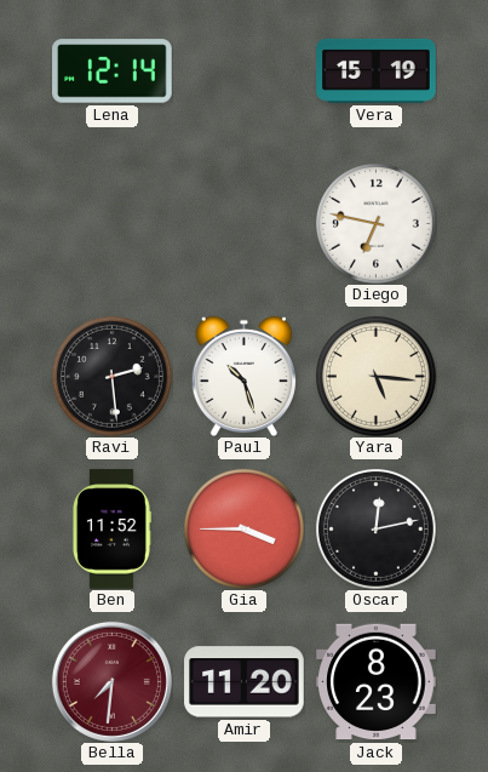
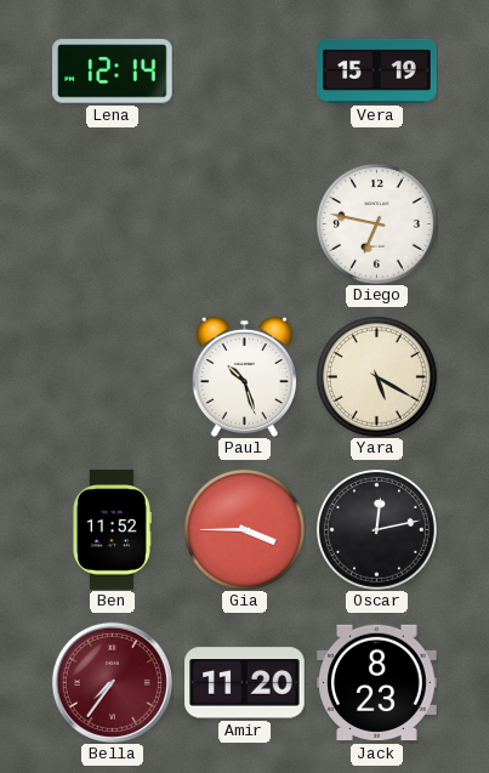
Ravi: 2:29 -> none (111, 376)
Yara: 5:16 -> 5:20 (376, 376)
Bella: 7:31 -> 7:36 (112, 682)
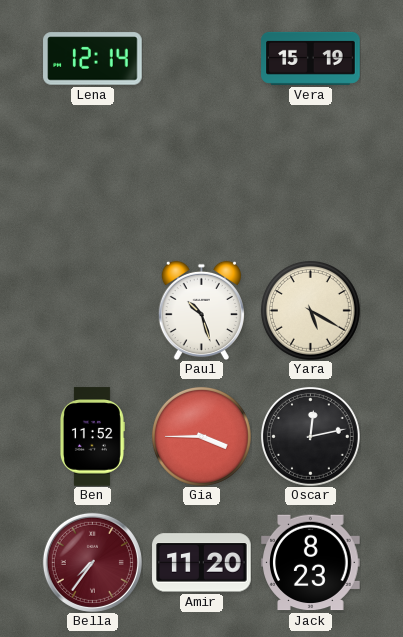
Diego: 6:47 -> none (376, 223)
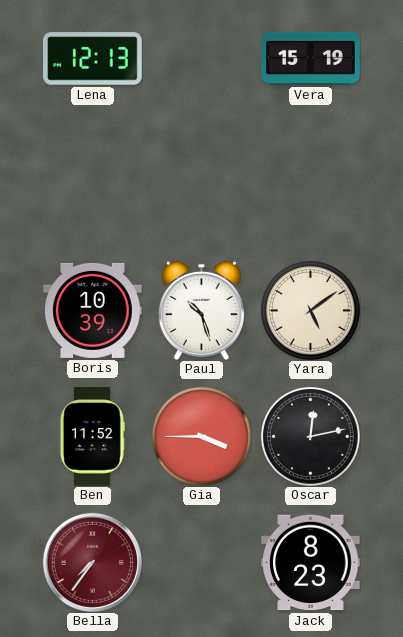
Lena: 12:14 -> 12:13 (93, 59)
Boris: none -> 10:39 (93, 310)
Yara: 5:20 -> 5:09 (310, 310)
Amir: 11:20 -> none (202, 563)
